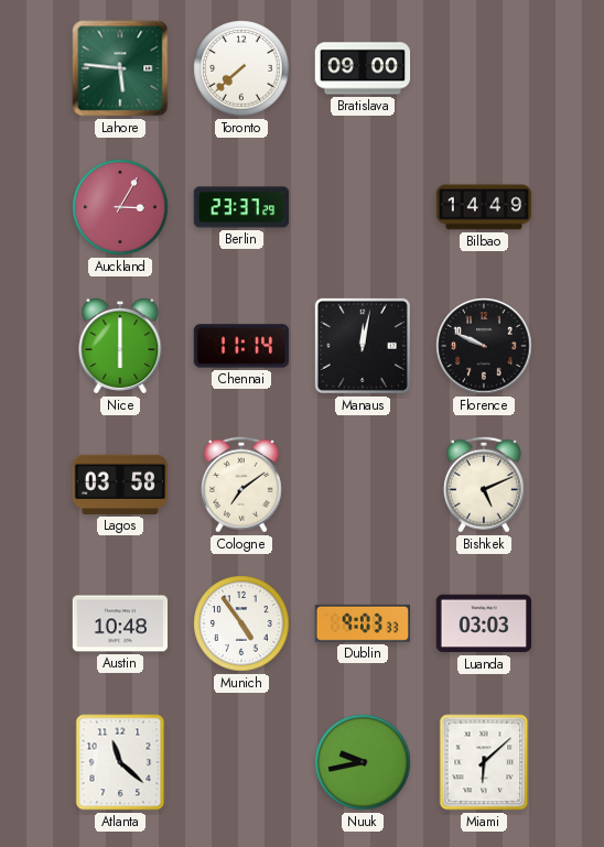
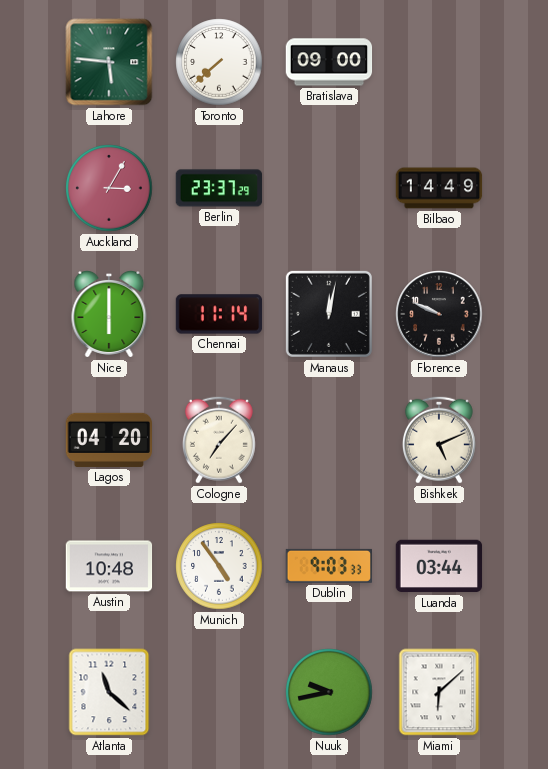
Lagos: 03:58 -> 04:20 (109, 440)
Cologne: 7:09 -> 7:07 (219, 440)
Luanda: 03:03 -> 03:44 (439, 566)
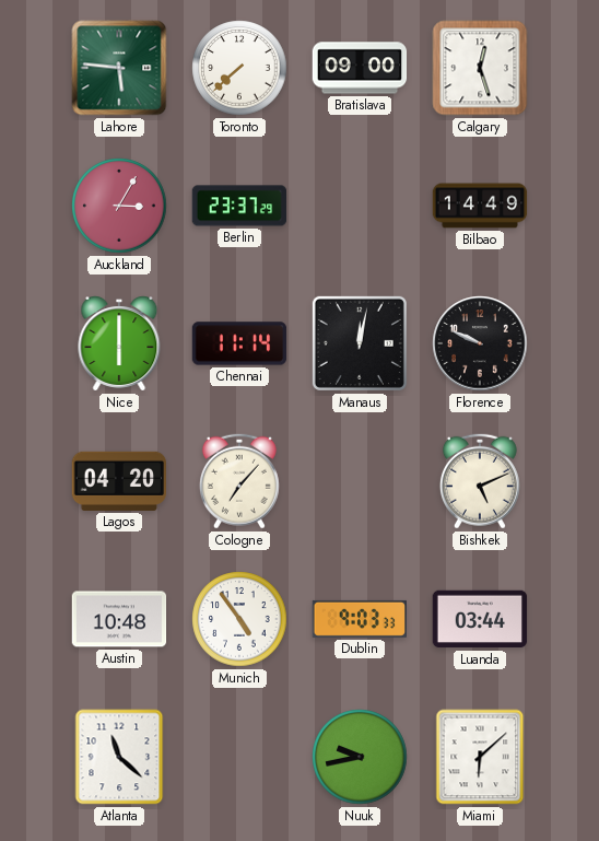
Calgary: none -> 12:27 (480, 68)
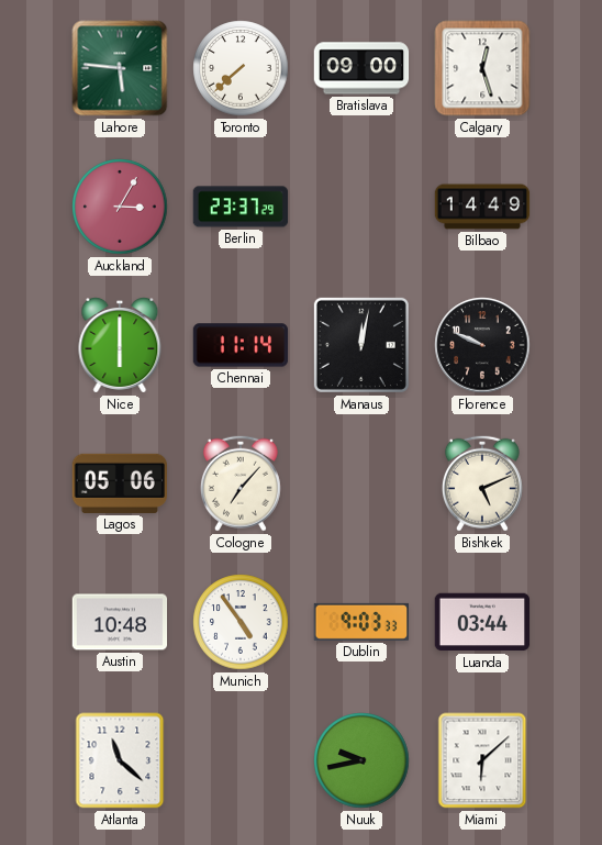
Lagos: 04:20 -> 05:06 (120, 483)
